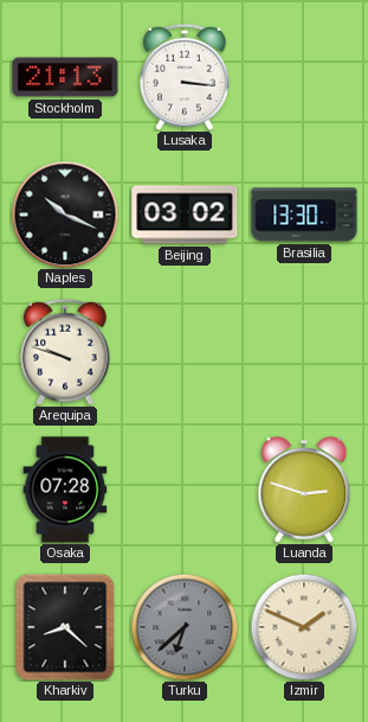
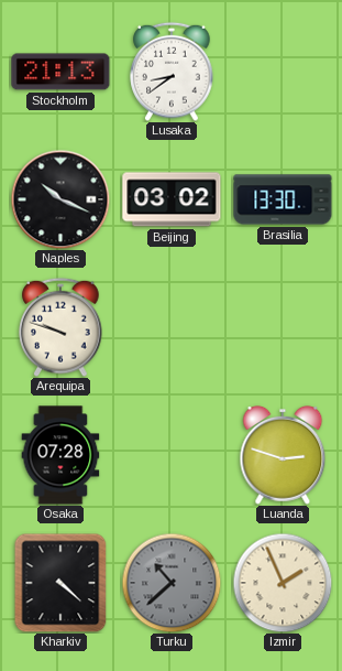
Lusaka: 3:16 -> 8:39 (172, 72)
Kharkiv: 8:22 -> 4:22 (60, 583)
Turku: 6:38 -> 10:38 (172, 583)
Izmir: 1:49 -> 1:56 (283, 583)
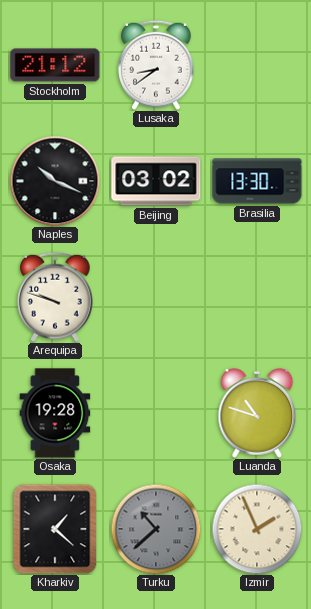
Stockholm: 21:13 -> 21:12 (55, 65)
Osaka: 07:28 -> 19:28 (55, 413)
Luanda: 2:48 -> 10:48 (257, 413)
Kharkiv: 4:22 -> 1:22 (55, 529)
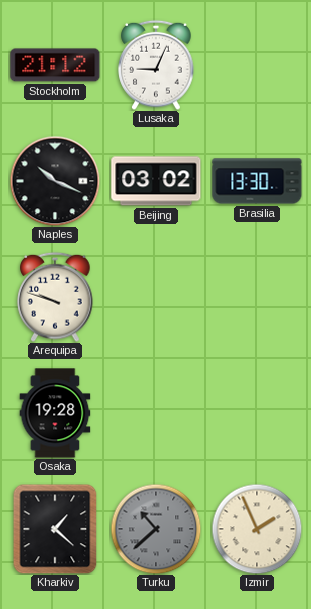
Lusaka: 8:39 -> 9:04 (156, 65)
Luanda: 10:48 -> none (257, 413)
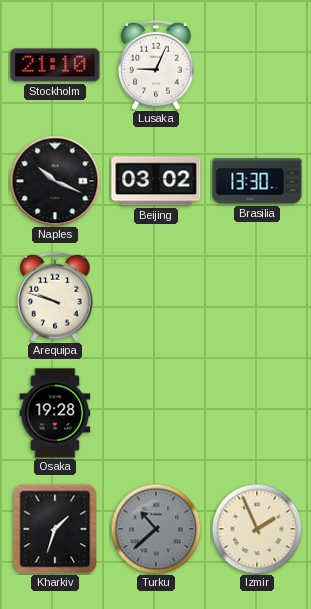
Stockholm: 21:12 -> 21:10 (55, 65)
Kharkiv: 1:22 -> 1:33 (55, 529)
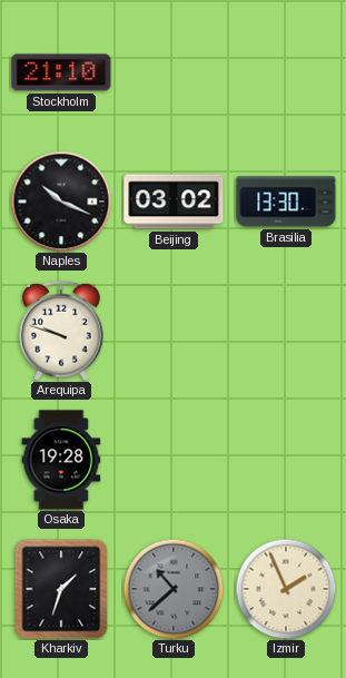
Lusaka: 9:04 -> none (156, 65)
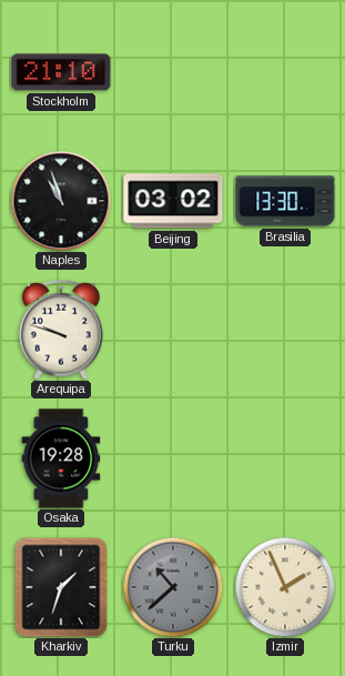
Naples: 10:19 -> 10:57 (61, 201)
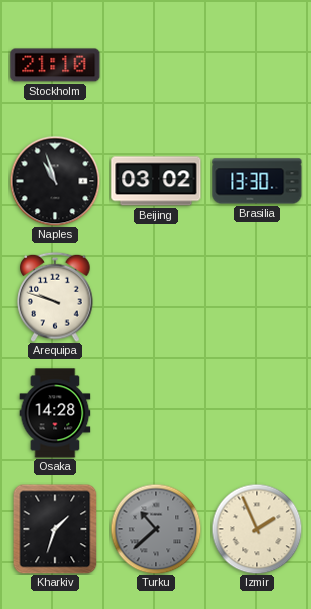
Osaka: 19:28 -> 14:28 (55, 413)
